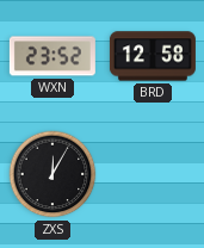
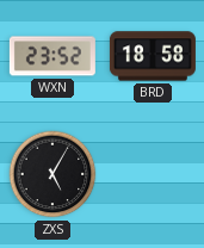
BRD: 12:58 -> 18:58 (153, 56)
ZXS: 12:05 -> 5:05 (52, 174)
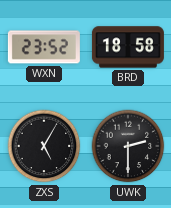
UWK: none -> 2:30 (128, 146)
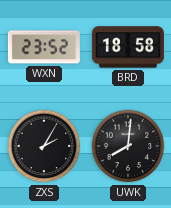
ZXS: 5:05 -> 2:05 (44, 146)
UWK: 2:30 -> 8:01 (128, 146)
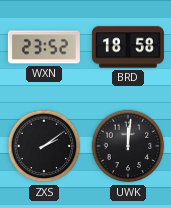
ZXS: 2:05 -> 2:09 (44, 146)
UWK: 8:01 -> 12:01 (128, 146)
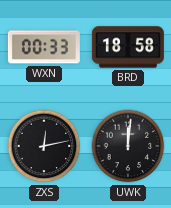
WXN: 23:52 -> 00:33 (44, 47)
ZXS: 2:09 -> 12:13 (44, 146)
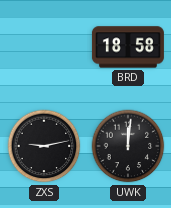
WXN: 00:33 -> none (44, 47)
ZXS: 12:13 -> 9:13 (44, 146)
